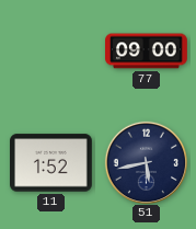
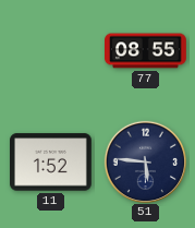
77: 09:00 -> 08:55 (146, 51)
51: 5:43 -> 5:46 (145, 161)
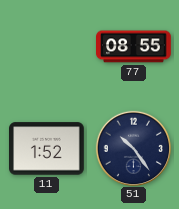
51: 5:46 -> 10:24 (133, 148)
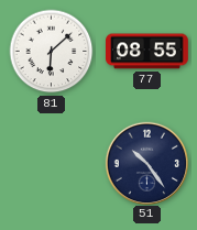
81: none -> 6:08 (52, 52)
11: 1:52 -> none (47, 149)
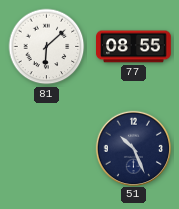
51: 10:24 -> 10:26 (133, 148)
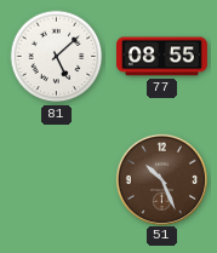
81: 6:08 -> 5:08 (57, 57)
51 dial: navy -> brown (161, 179)
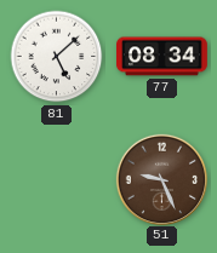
77: 08:55 -> 08:34 (162, 57)
51: 10:26 -> 9:26 (161, 179)
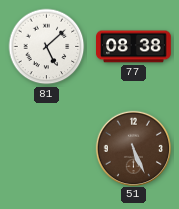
77: 08:34 -> 08:38 (134, 47)
51: 9:26 -> 5:26 (133, 148)
